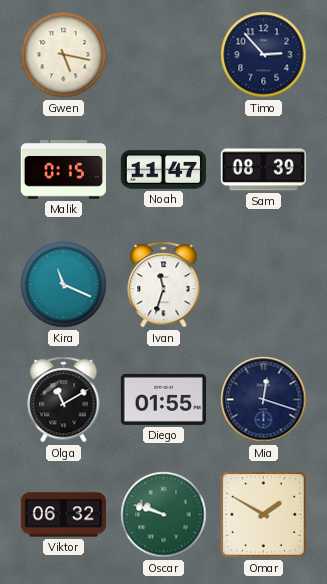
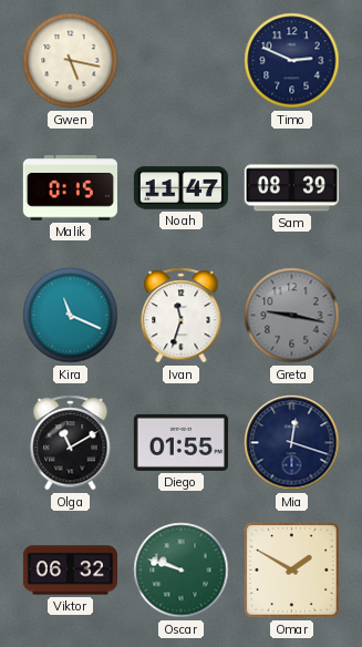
Timo: 2:53 -> 2:49 (292, 61)
Greta: none -> 9:17 (292, 316)
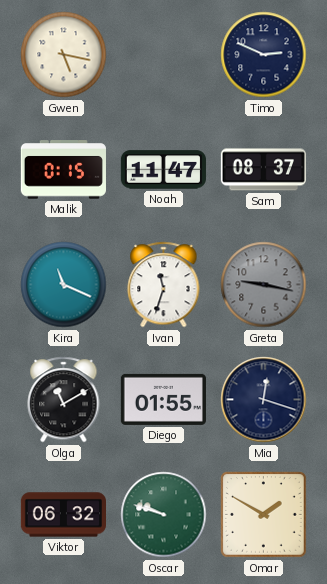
Sam: 08:39 -> 08:37 (263, 170)
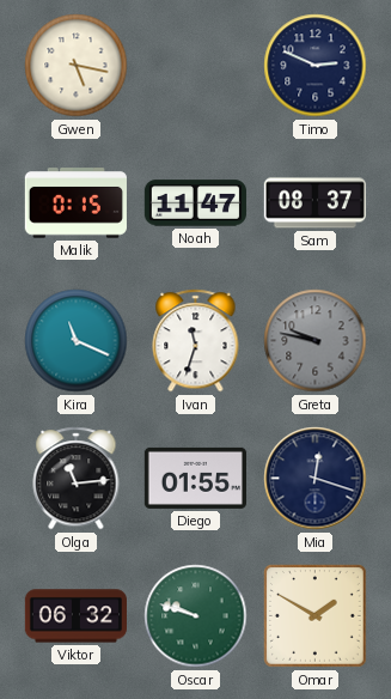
Greta: 9:17 -> 9:47 (316, 341)
Olga: 11:10 -> 11:14 (77, 479)
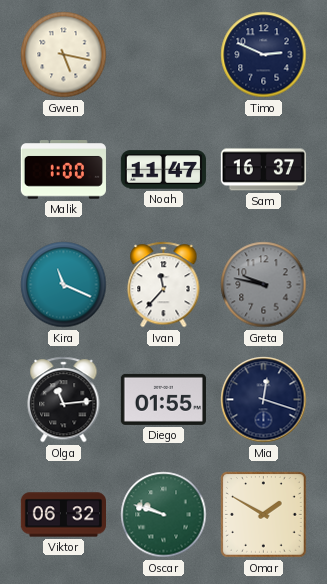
Malik: 0:15 -> 1:00 (63, 170)
Sam: 08:37 -> 16:37 (263, 170)
Ivan: 11:33 -> 11:37 (164, 285)
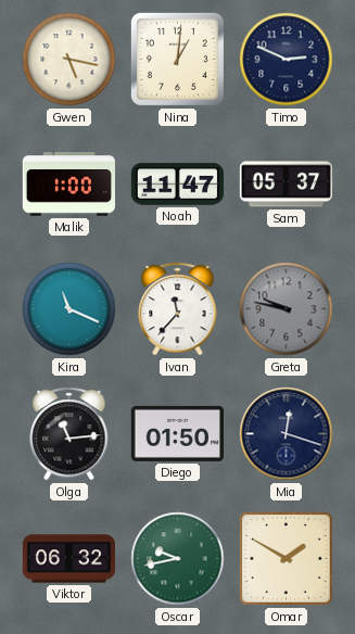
Nina: none -> 1:01 (177, 59)
Sam: 16:37 -> 05:37 (286, 185)
Diego: 01:55 -> 01:50 (177, 433)
Oscar: 9:48 -> 9:43 (178, 559)
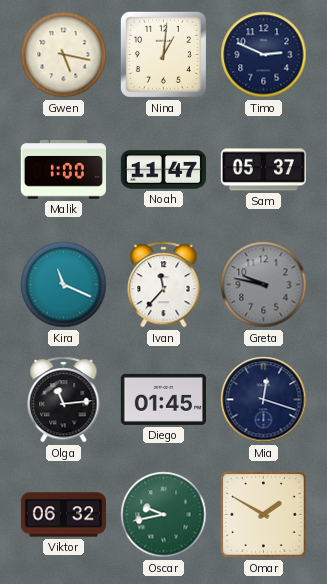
Diego: 01:50 -> 01:45 (163, 399)
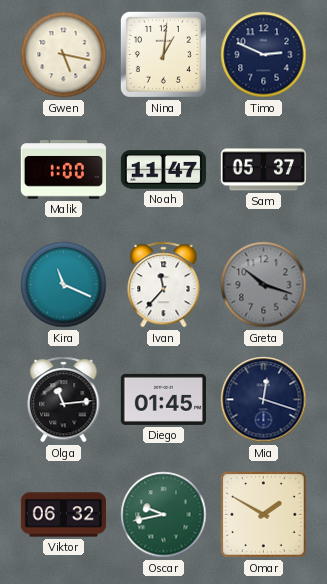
Greta: 9:47 -> 10:18 (264, 285)
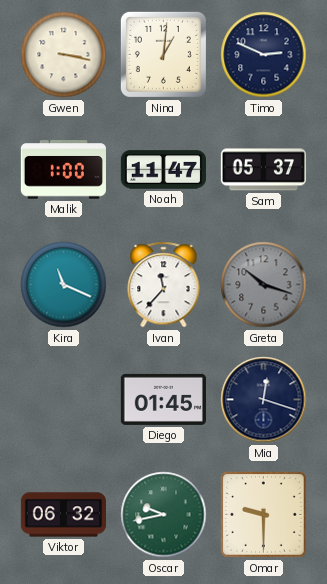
Gwen: 5:17 -> 3:17 (64, 55)
Olga: 11:14 -> none (64, 400)
Omar: 1:50 -> 9:30 (264, 515)
